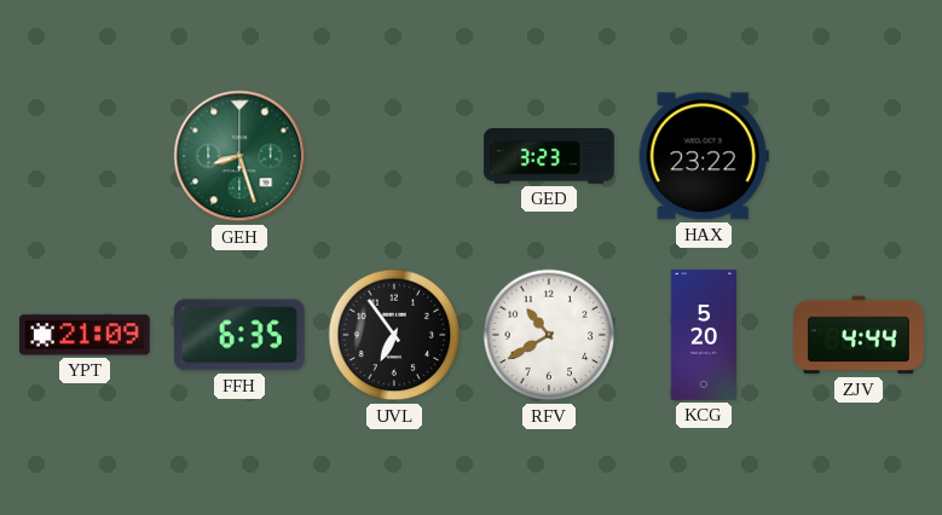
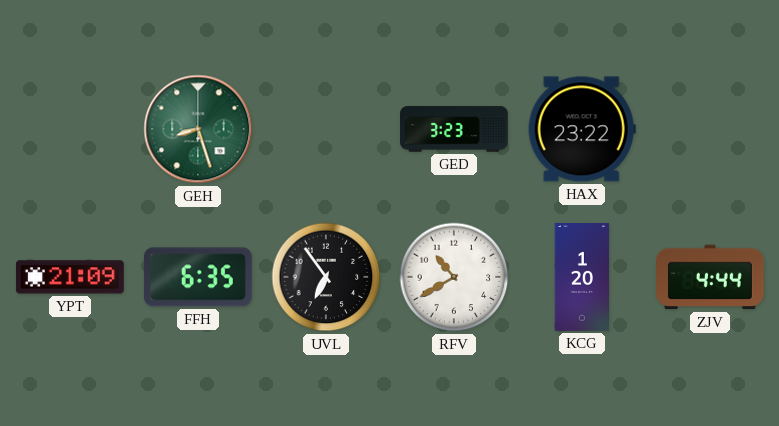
KCG: 5:20 -> 1:20 (581, 277)
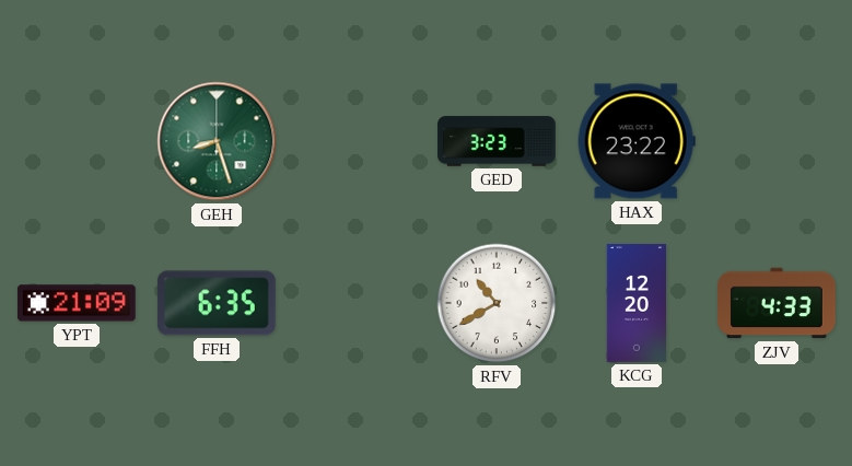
UVL: 6:54 -> none (326, 277)
KCG: 1:20 -> 12:20 (635, 303)
ZJV: 4:44 -> 4:33 (778, 303)
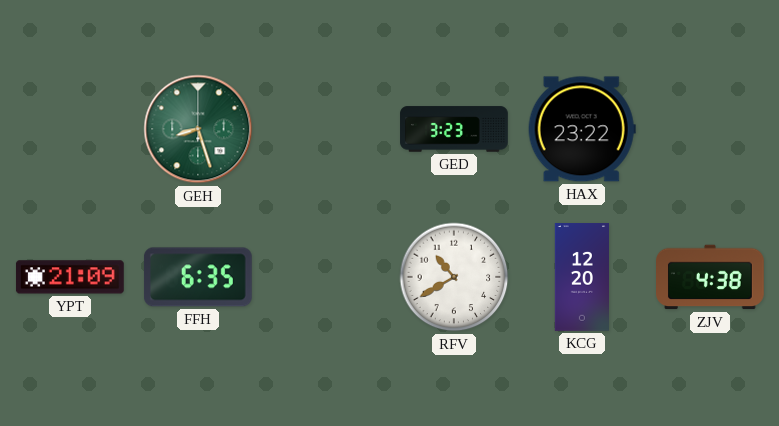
ZJV: 4:33 -> 4:38 (711, 277)
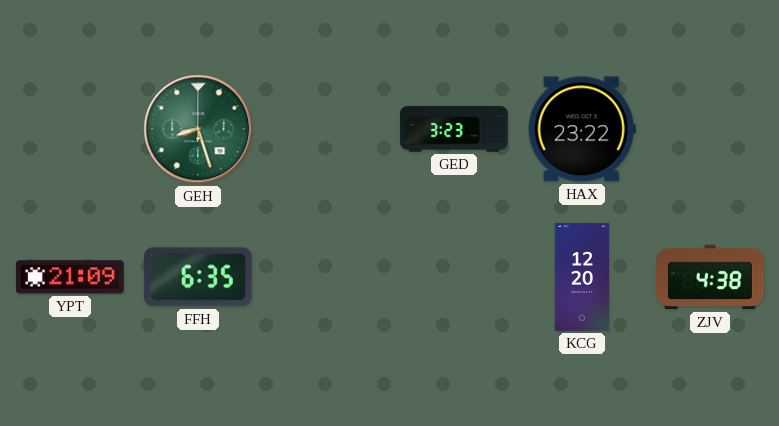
RFV: 10:40 -> none (454, 277)
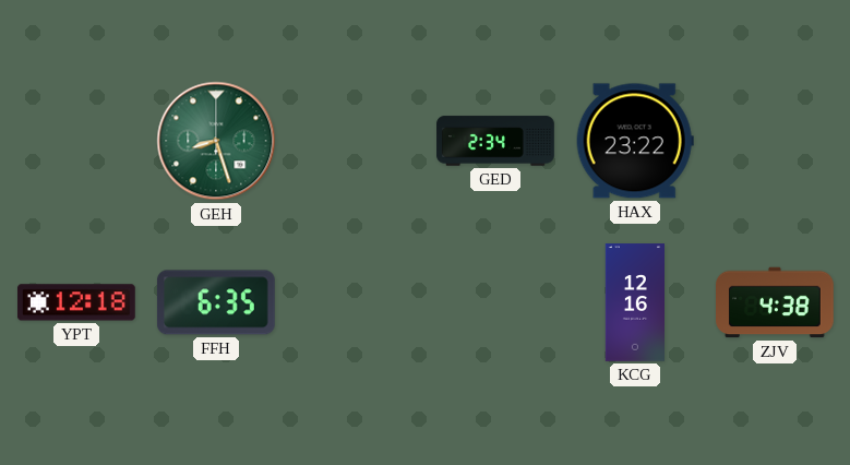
GED: 3:23 -> 2:34 (495, 141)
YPT: 21:09 -> 12:18 (76, 302)
KCG: 12:20 -> 12:16 (634, 302)
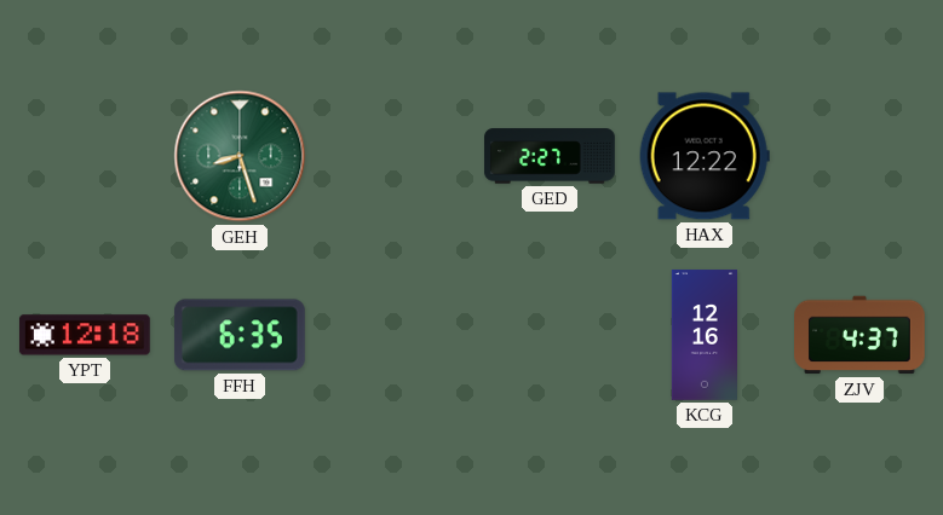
GED: 2:34 -> 2:27 (550, 156)
HAX: 23:22 -> 12:22 (705, 156)
ZJV: 4:38 -> 4:37 (861, 335)
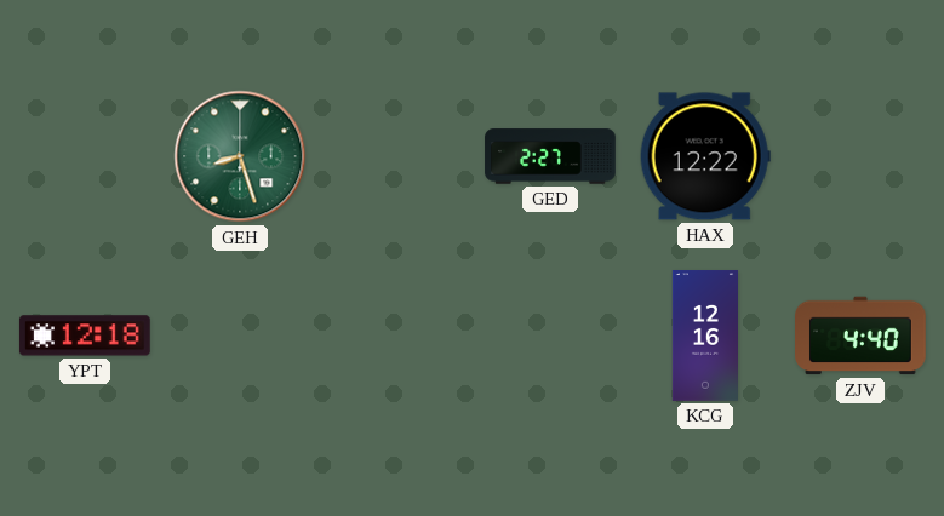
FFH: 6:35 -> none (240, 335)
ZJV: 4:37 -> 4:40 (862, 336)
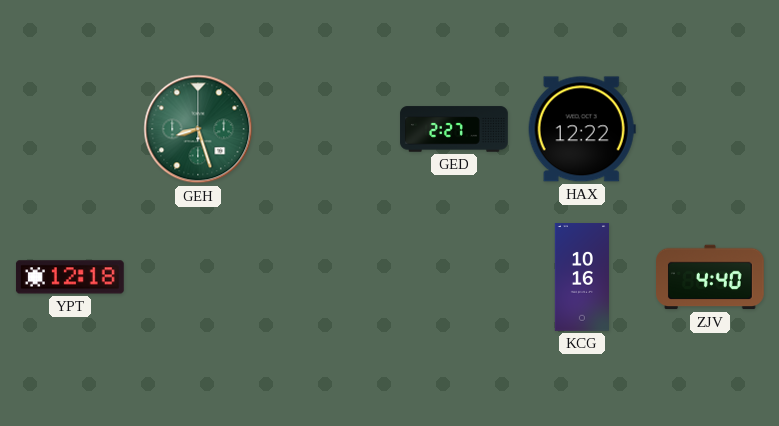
KCG: 12:16 -> 10:16 (581, 277)
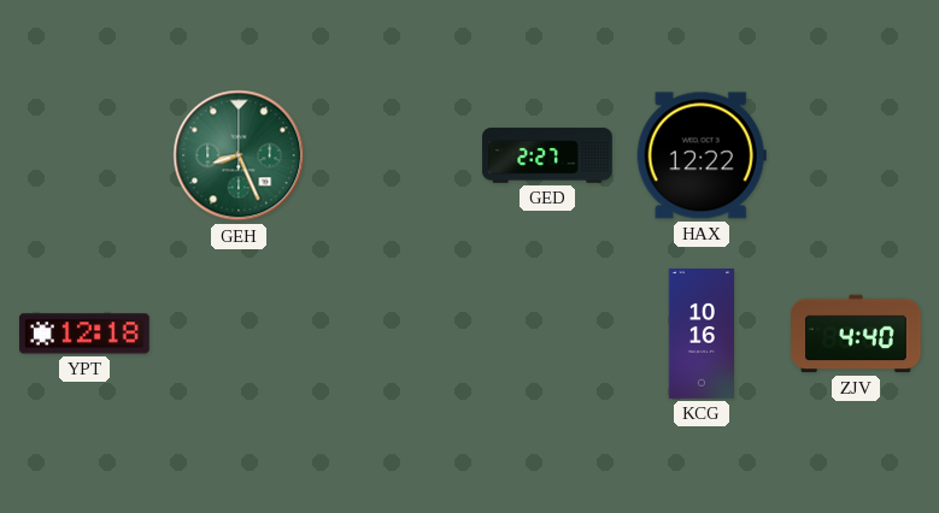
GEH: 8:27 -> 8:26 (239, 155)
